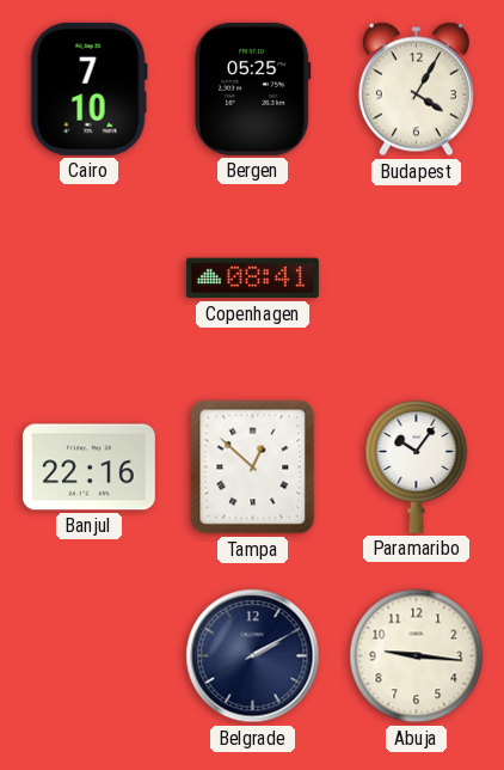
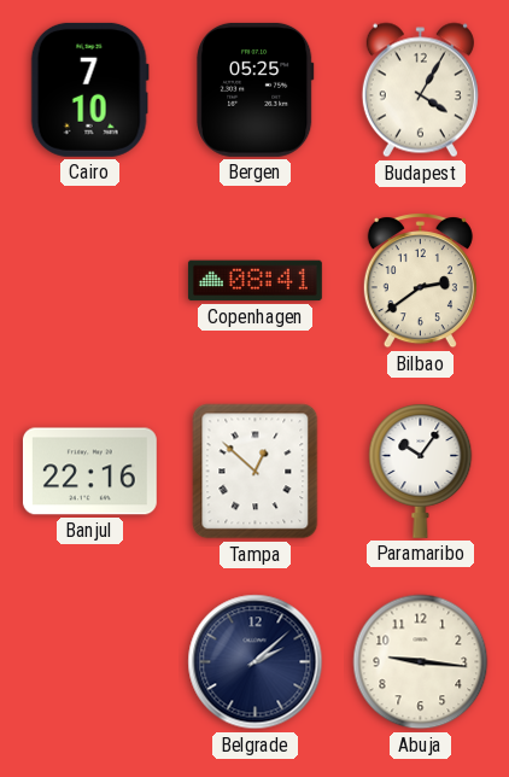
Bilbao: none -> 2:39 (420, 281)
Belgrade: 2:10 -> 2:08 (256, 662)
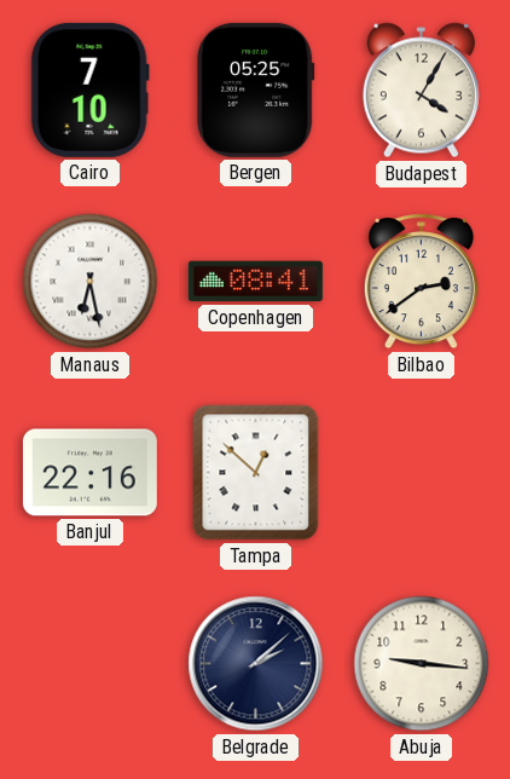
Manaus: none -> 6:28 (91, 282)
Paramaribo: 10:06 -> none (421, 471)
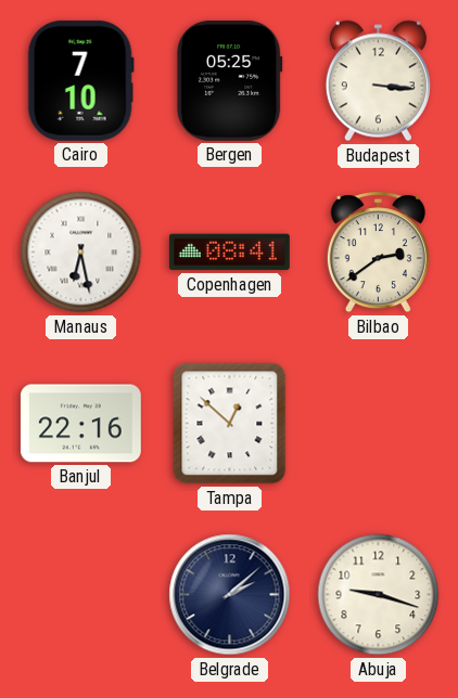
Budapest: 4:05 -> 3:16 (378, 81)
Abuja: 9:16 -> 9:18 (379, 595)
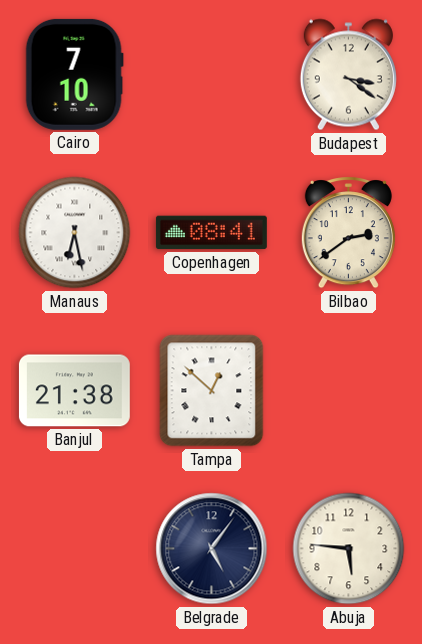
Bergen: 05:25 -> none (230, 80)
Budapest: 3:16 -> 3:21 (348, 75)
Banjul: 22:16 -> 21:38 (74, 391)
Belgrade: 2:08 -> 5:06 (212, 549)
Abuja: 9:18 -> 5:46 (349, 549)
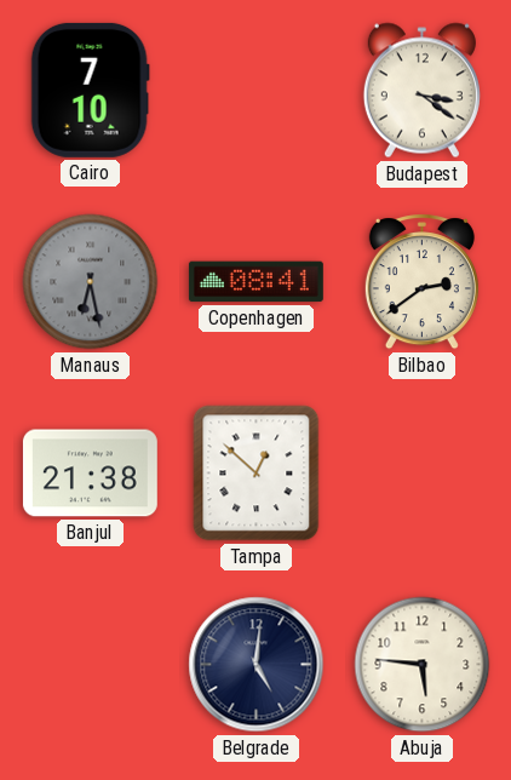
Manaus dial: white -> grey (91, 282)
Belgrade: 5:06 -> 5:01 (257, 665)
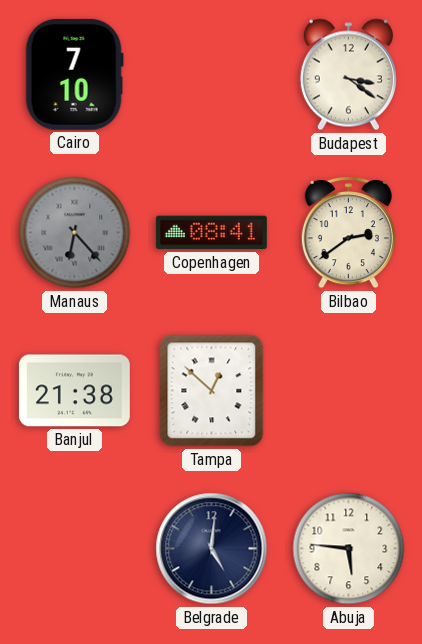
Manaus: 6:28 -> 6:23 (75, 233)
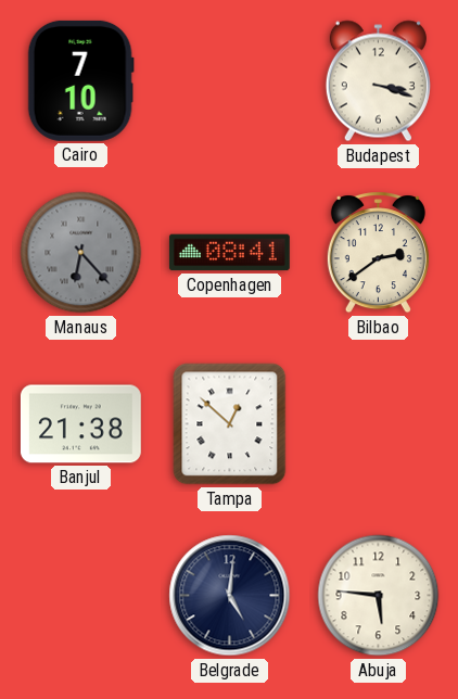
Budapest: 3:21 -> 3:18 (378, 81)
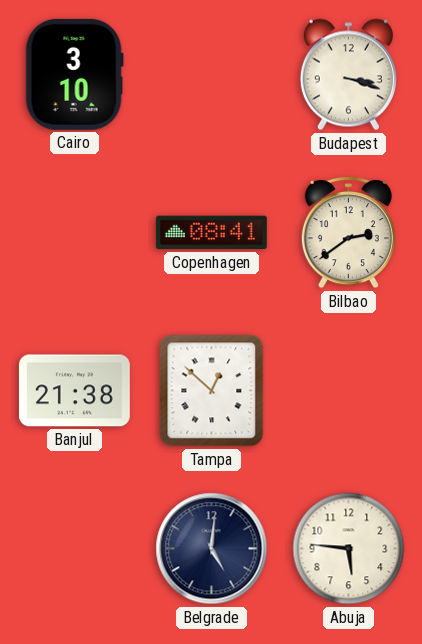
Cairo: 7:10 -> 3:10 (74, 74)
Manaus: 6:23 -> none (81, 253)
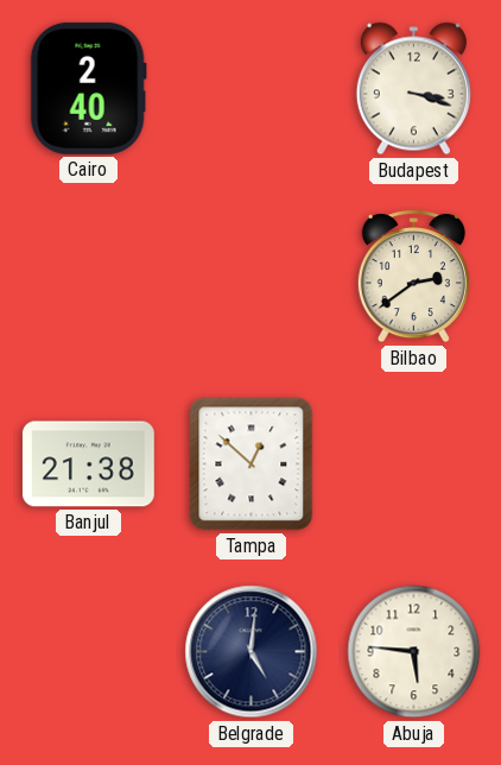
Cairo: 3:10 -> 2:40 (88, 88)
Copenhagen: 08:41 -> none (211, 233)
